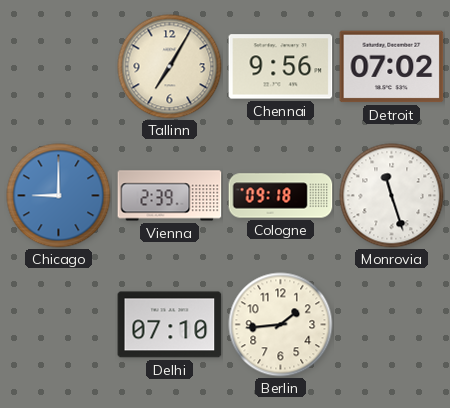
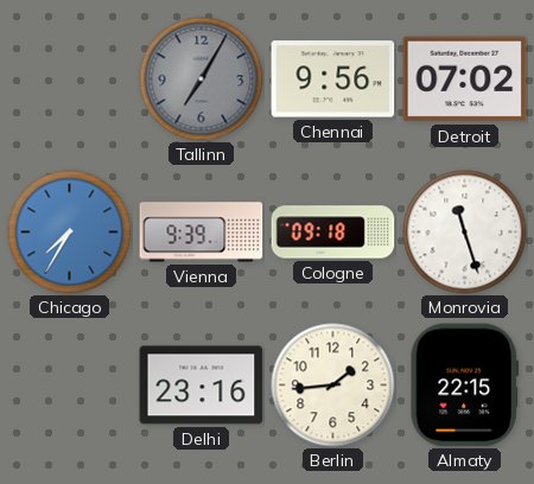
Tallinn dial: cream -> grey (202, 79)
Chicago: 9:00 -> 7:35 (70, 233)
Vienna: 2:39 -> 9:39 (202, 233)
Delhi: 07:10 -> 23:16 (202, 386)
Almaty: none -> 22:15 (464, 386)
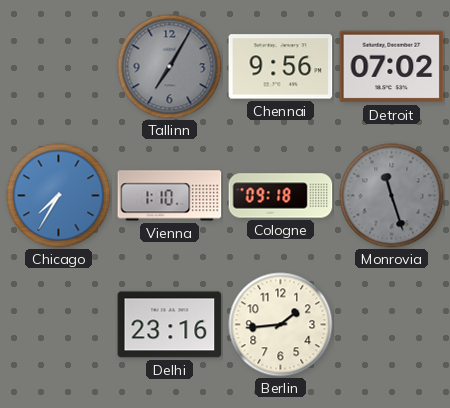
Vienna: 9:39 -> 1:10 (170, 196)
Monrovia dial: white -> grey (392, 196)
Almaty: 22:15 -> none (464, 386)
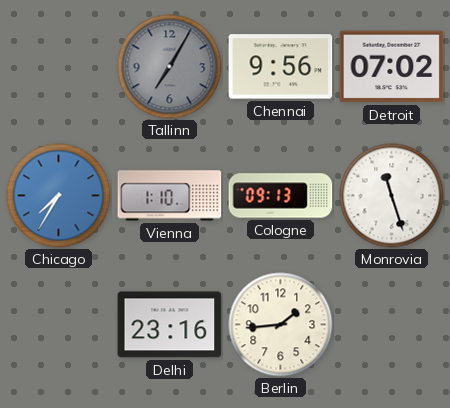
Cologne: 09:18 -> 09:13 (281, 196)
Monrovia dial: grey -> white (392, 196)
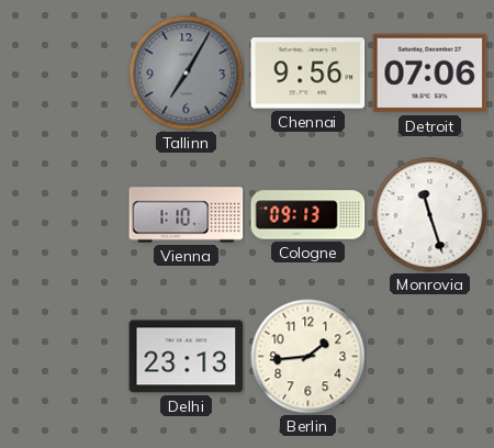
Detroit: 07:02 -> 07:06 (430, 74)
Chicago: 7:35 -> none (59, 196)
Delhi: 23:16 -> 23:13 (187, 357)
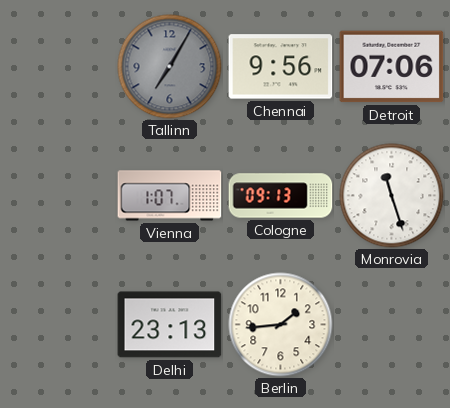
Vienna: 1:10 -> 1:07 (170, 196)
